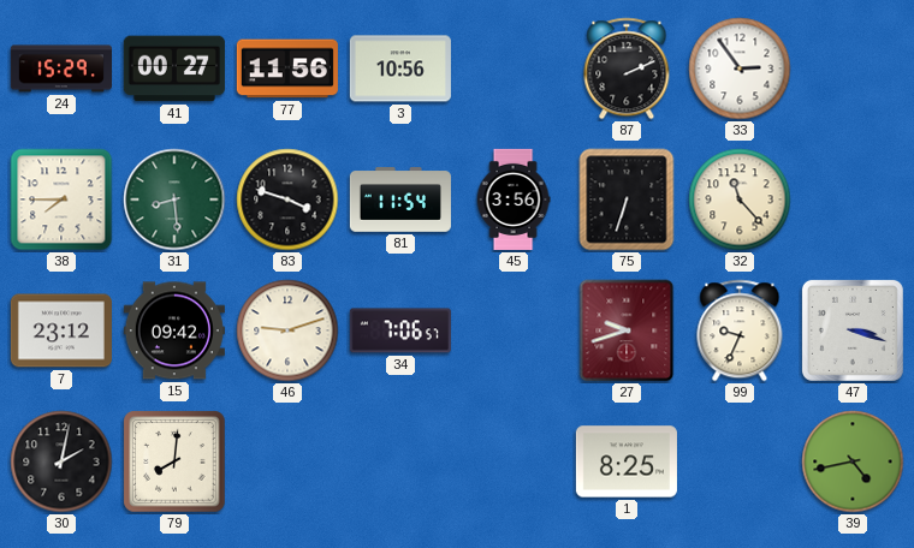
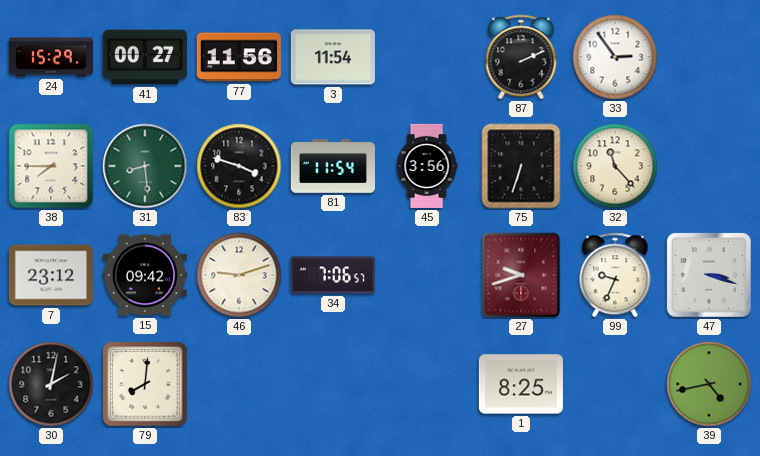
3: 10:56 -> 11:54 (333, 57)
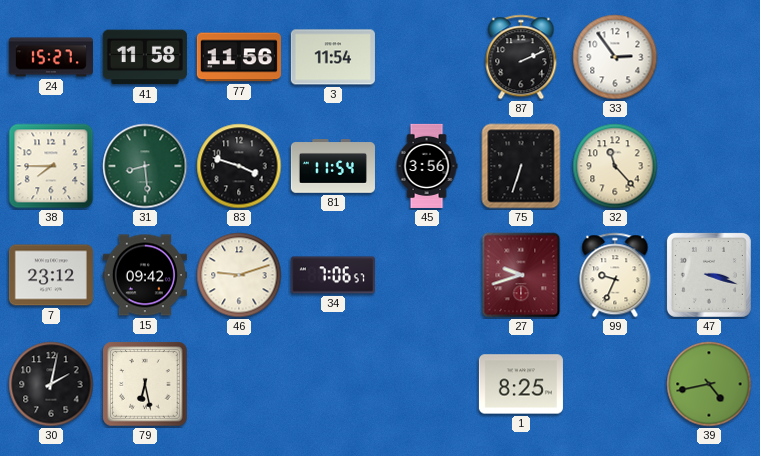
24: 15:29 -> 15:27 (51, 57)
41: 00:27 -> 11:58 (145, 57)
79: 8:01 -> 6:28 (145, 384)
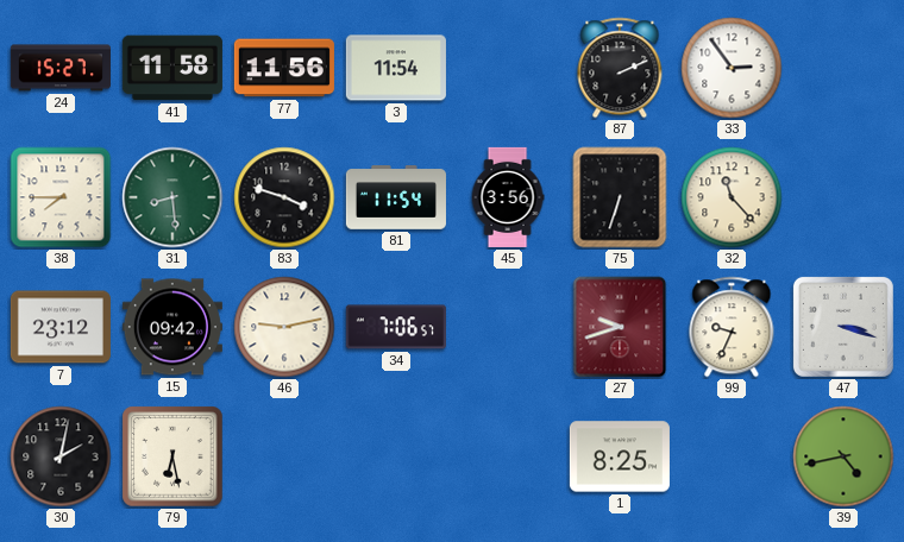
46: 9:12 -> 9:13 (284, 327)
